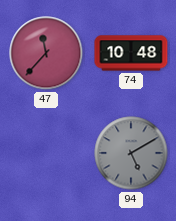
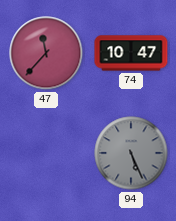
74: 10:48 -> 10:47 (131, 53)
94: 5:10 -> 5:26 (131, 153)
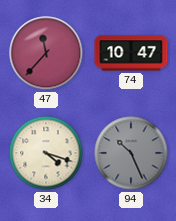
34: none -> 4:18 (46, 153)
94: 5:26 -> 10:26 (131, 153)
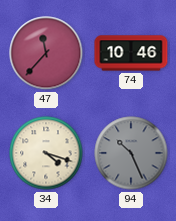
74: 10:47 -> 10:46 (131, 53)
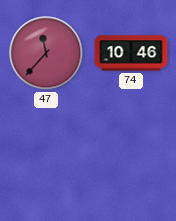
34: 4:18 -> none (46, 153)
94: 10:26 -> none (131, 153)
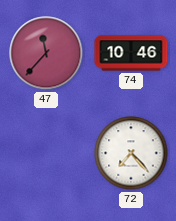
72: none -> 7:23 (131, 153)
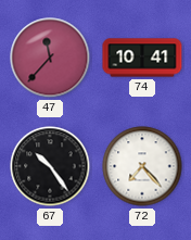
74: 10:46 -> 10:41 (142, 58)
67: none -> 10:24 (50, 166)
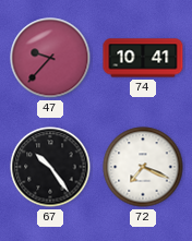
47: 11:37 -> 9:37 (50, 58)
72: 7:23 -> 7:19 (143, 167)
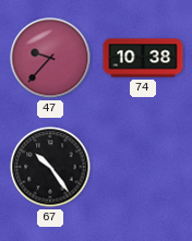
74: 10:41 -> 10:38 (143, 58)
72: 7:19 -> none (143, 167)
